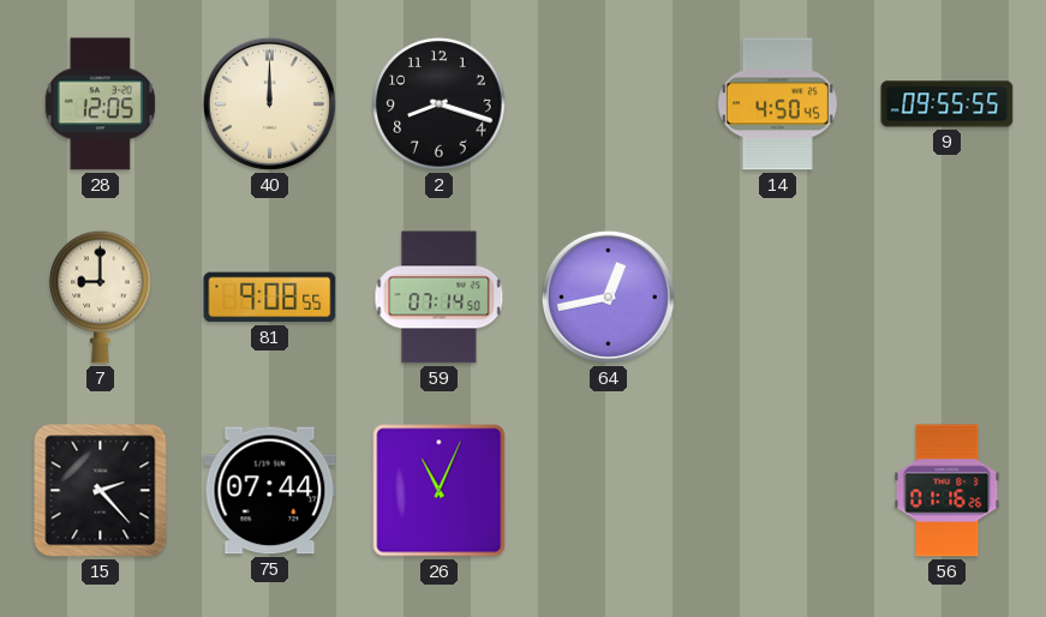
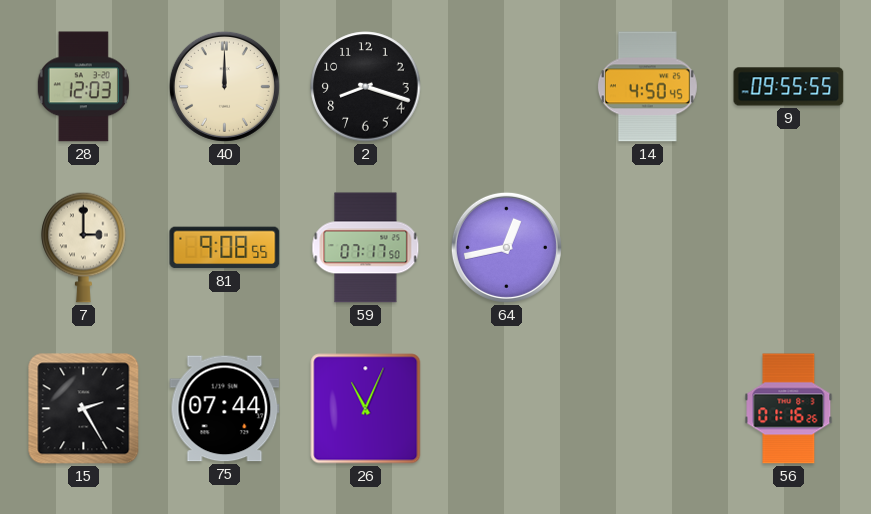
28: 12:05 -> 12:03 (83, 87)
7: 9:00 -> 3:00 (84, 247)
59: 07:14 -> 07:17 (366, 248)
15: 2:23 -> 2:25 (84, 409)
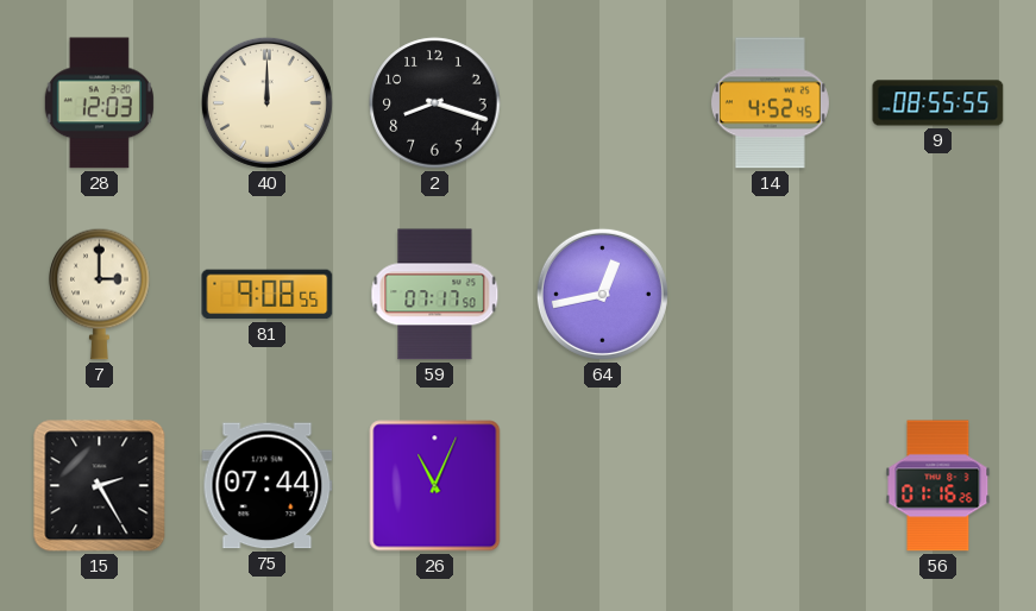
14: 4:50 -> 4:52 (770, 103)
9: 09:55 -> 08:55 (938, 103)
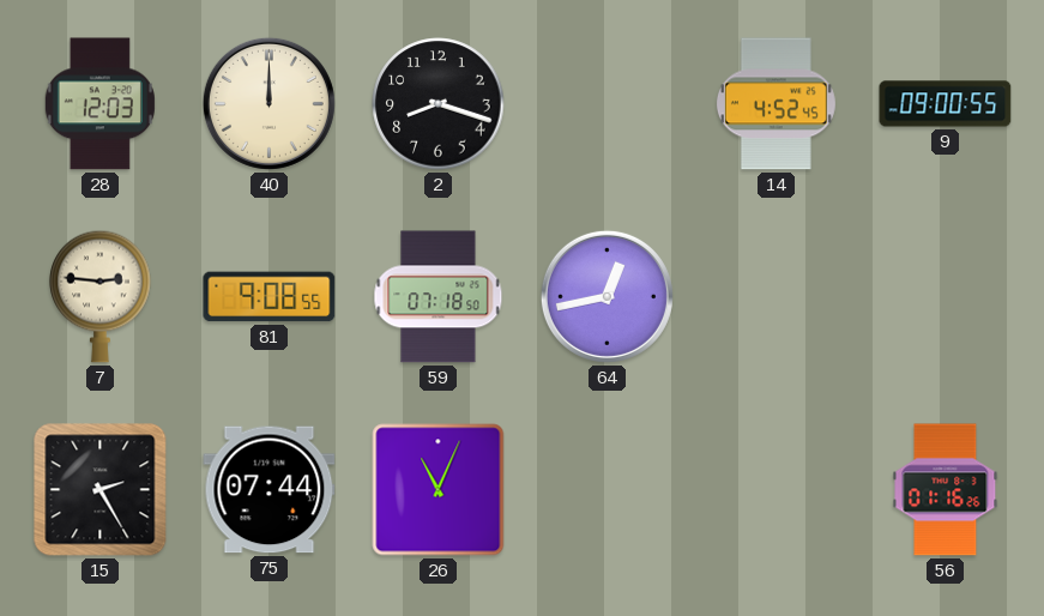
9: 08:55 -> 09:00 (946, 104)
7: 3:00 -> 2:46 (101, 296)
59: 07:17 -> 07:18 (439, 297)
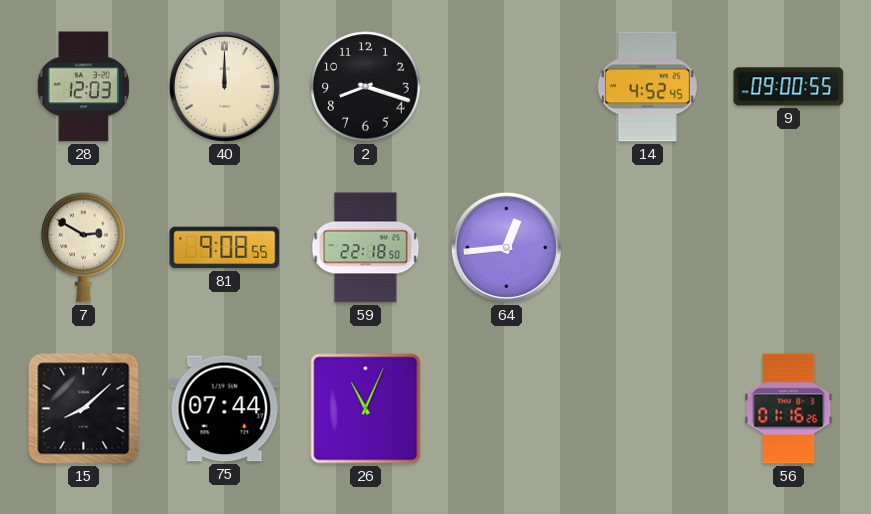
7: 2:46 -> 2:50 (84, 247)
59: 07:18 -> 22:18 (366, 248)
64: 12:43 -> 12:44 (506, 247)
15: 2:25 -> 8:08 (84, 409)
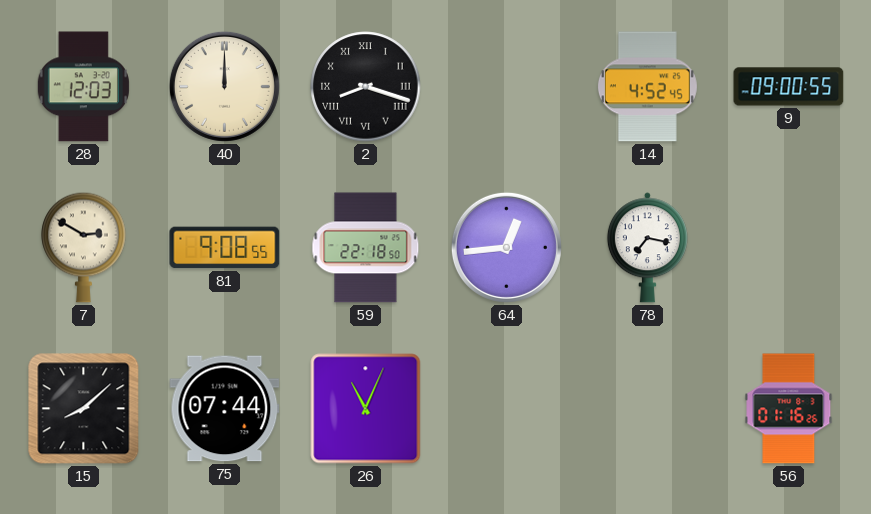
2 numerals: Arabic -> Roman (366, 87)
78: none -> 7:17 (647, 248)
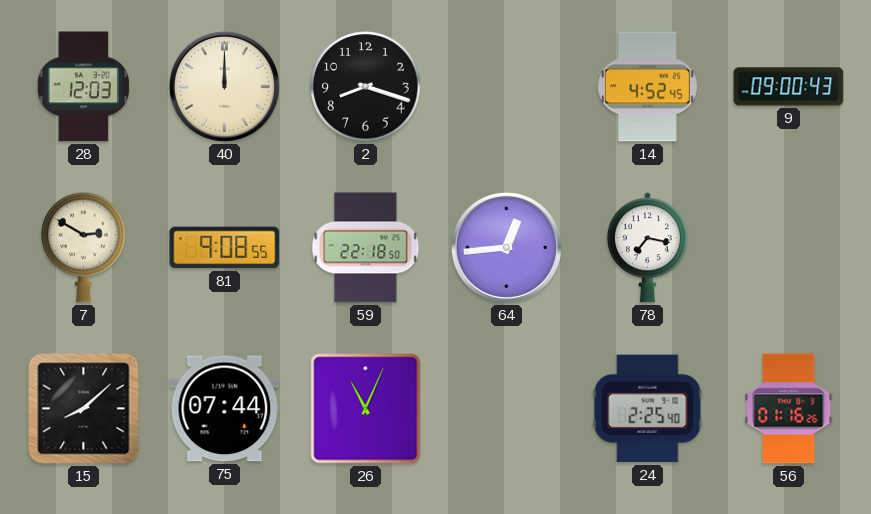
2 numerals: Roman -> Arabic (366, 87)
9: 09:00:55 -> 09:00:43 (789, 87)
24: none -> 2:25 (648, 409)
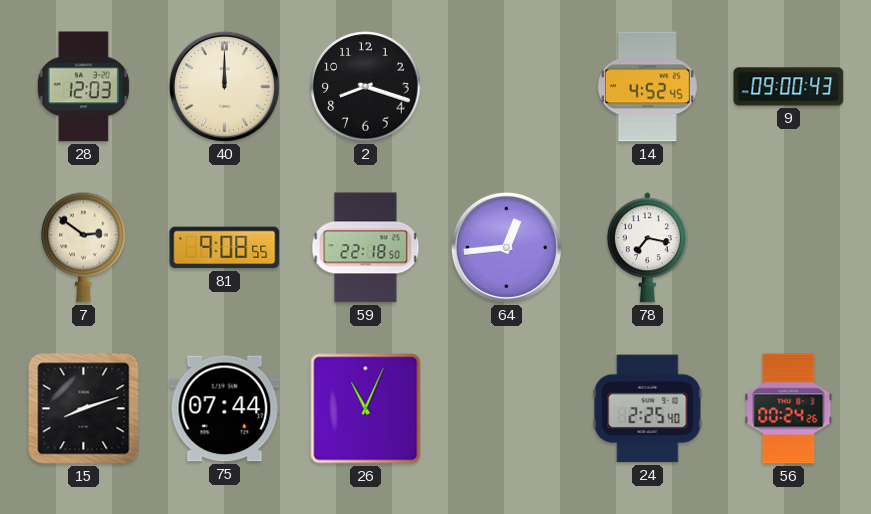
7: 2:50 -> 2:51 (84, 247)
15: 8:08 -> 8:12 (84, 409)
56: 01:16 -> 00:24 (789, 409)
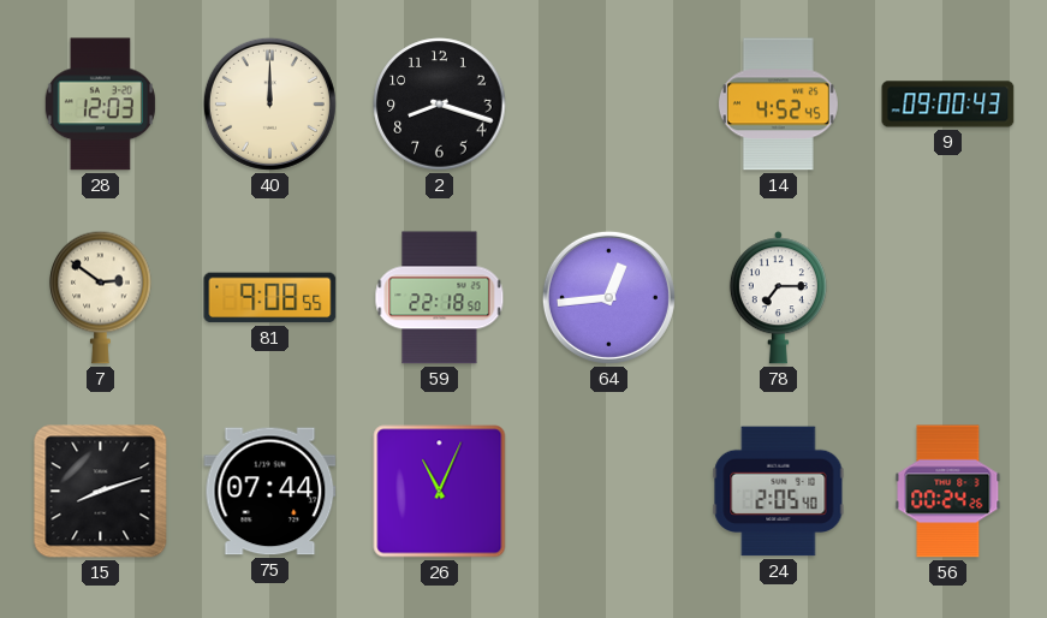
78: 7:17 -> 7:15 (778, 298)
24: 2:25 -> 2:05 (779, 492)
